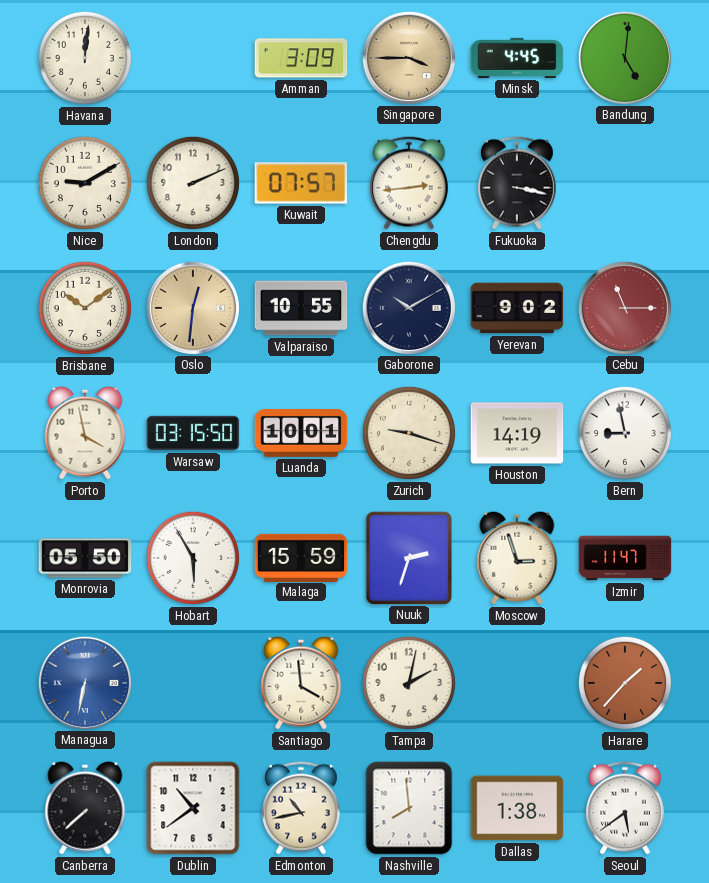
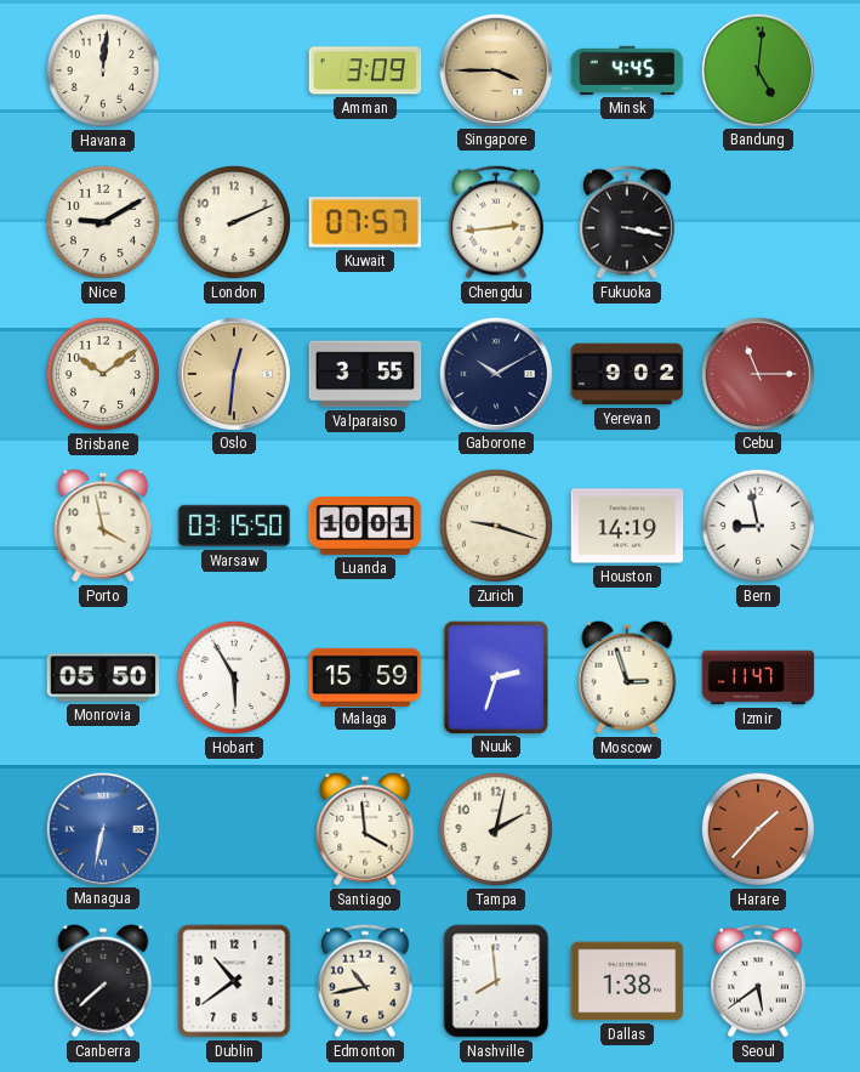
Valparaiso: 10:55 -> 3:55 (365, 374)
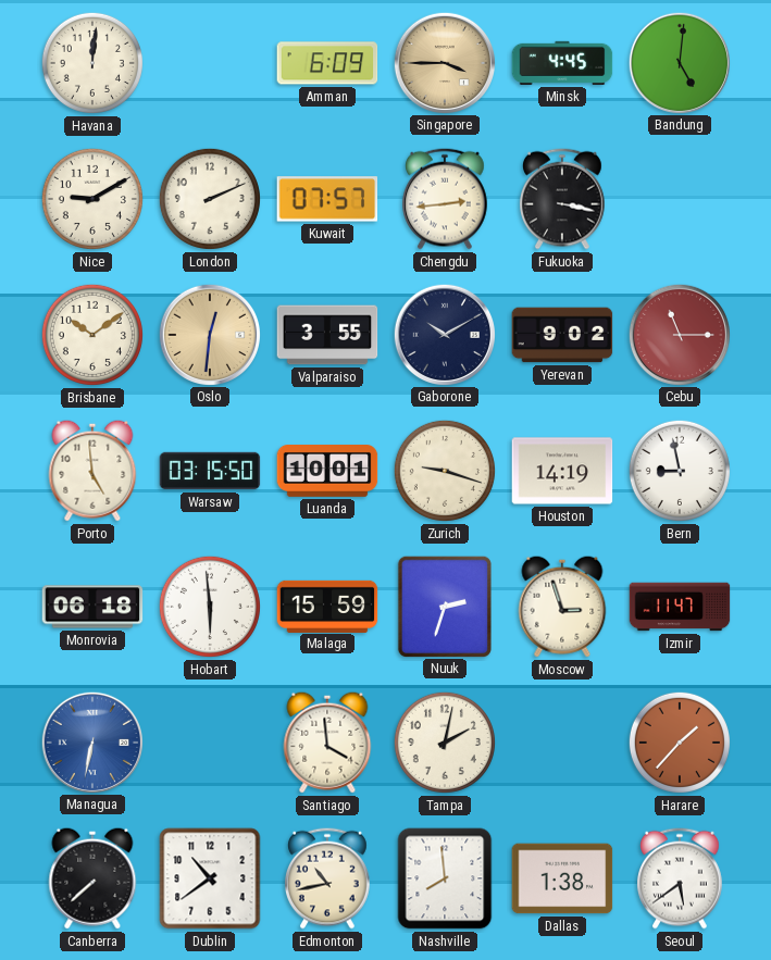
Amman: 3:09 -> 6:09 (327, 63)
Porto: 3:58 -> 4:59 (92, 471)
Monrovia: 05:50 -> 06:18 (92, 607)
Hobart: 5:55 -> 5:59 (210, 607)
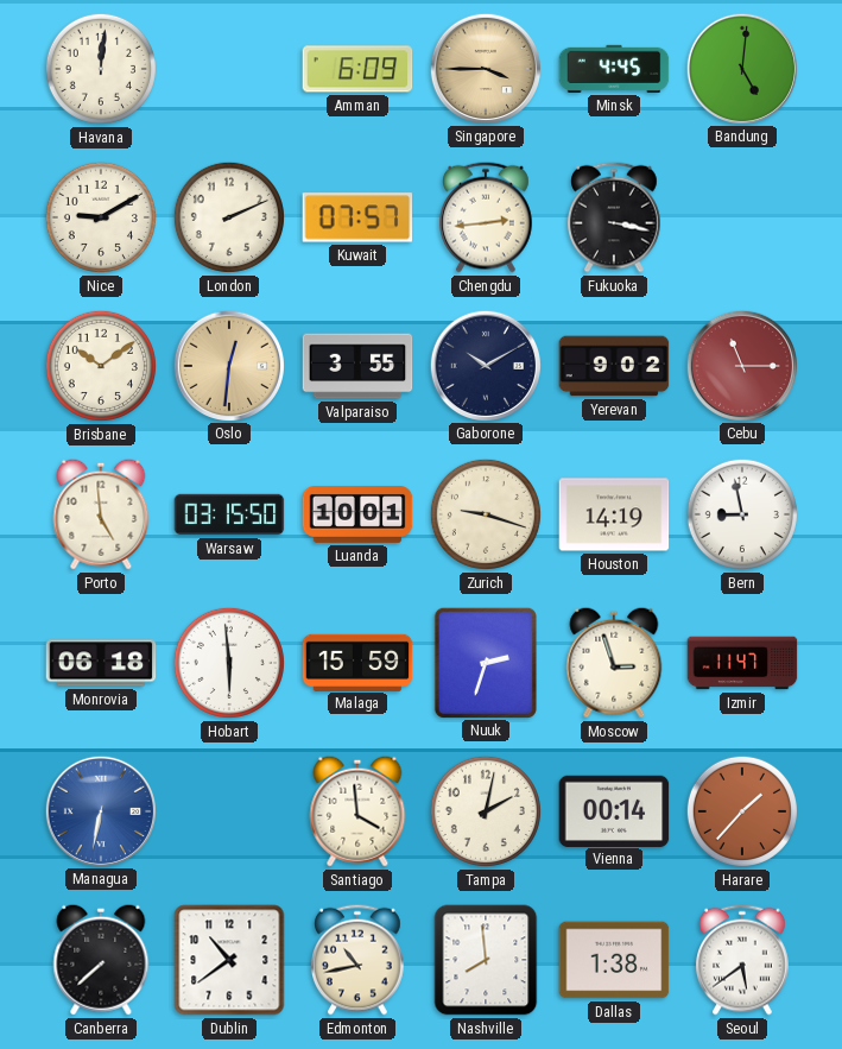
Vienna: none -> 00:14 (614, 810)
